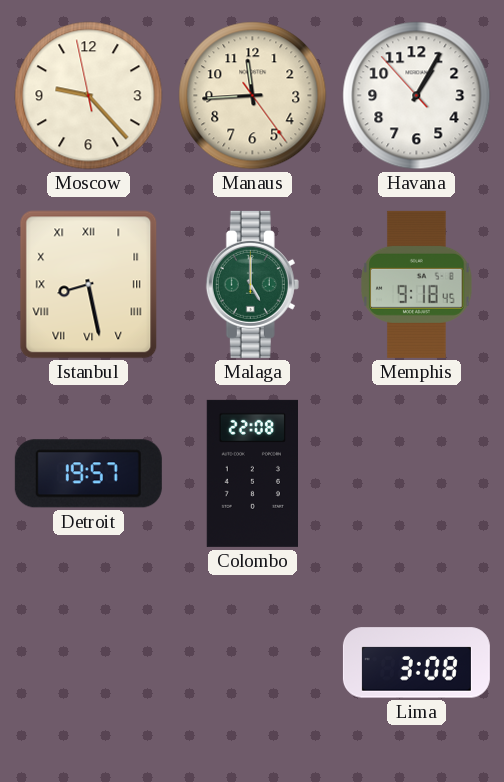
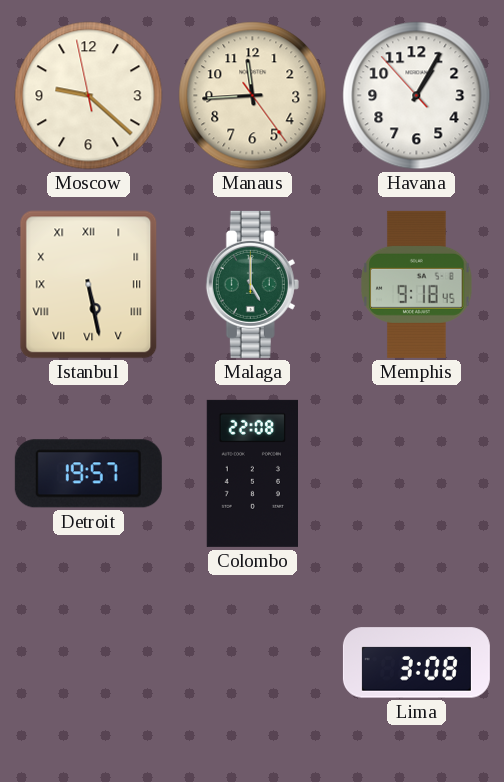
Moscow: 9:22 -> 9:21 (89, 96)
Istanbul: 8:28 -> 5:28 (89, 285)
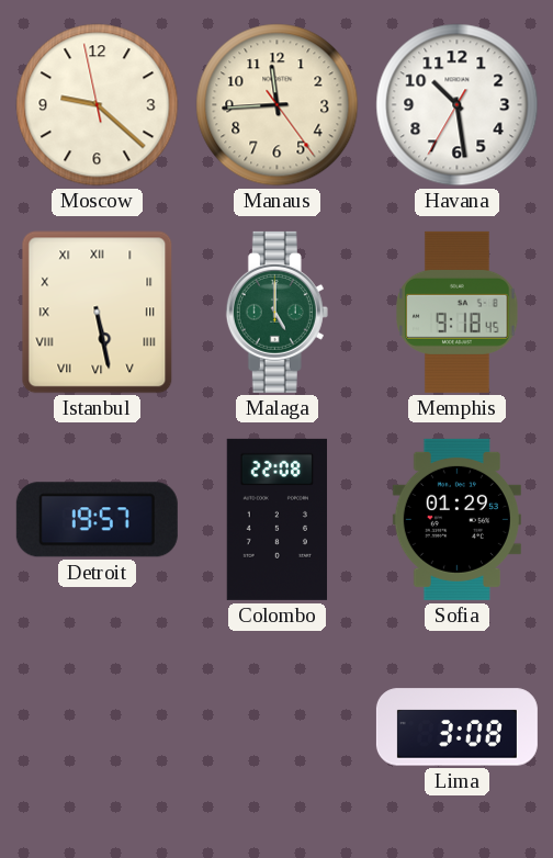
Havana: 1:04 -> 10:28 (458, 105)
Sofia: none -> 01:29 (456, 519)
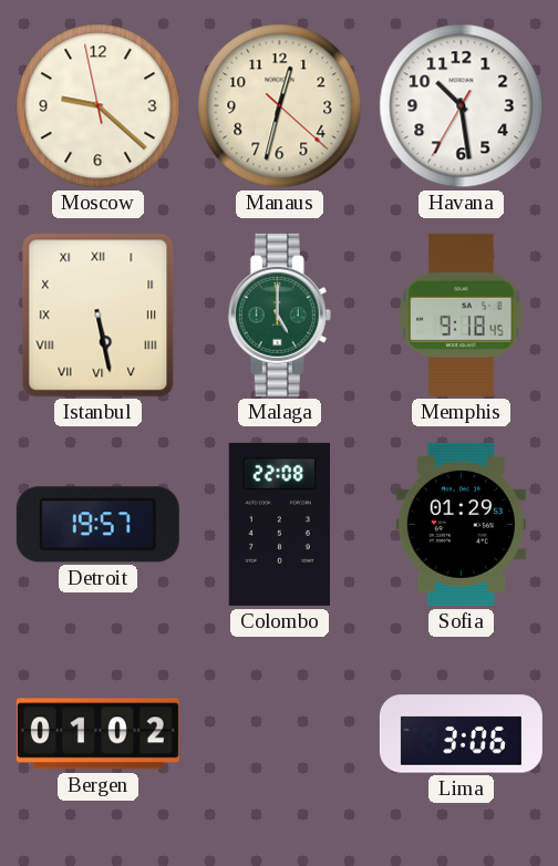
Manaus: 11:44 -> 12:32 (280, 106)
Bergen: none -> 01:02 (97, 734)
Lima: 3:08 -> 3:06 (461, 734)
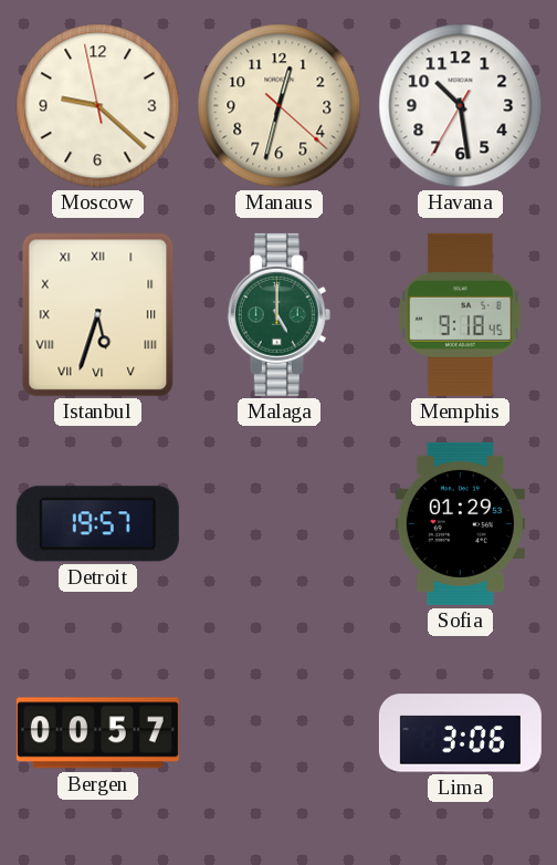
Istanbul: 5:28 -> 5:33 (98, 315)
Colombo: 22:08 -> none (279, 524)
Bergen: 01:02 -> 00:57 (97, 733)
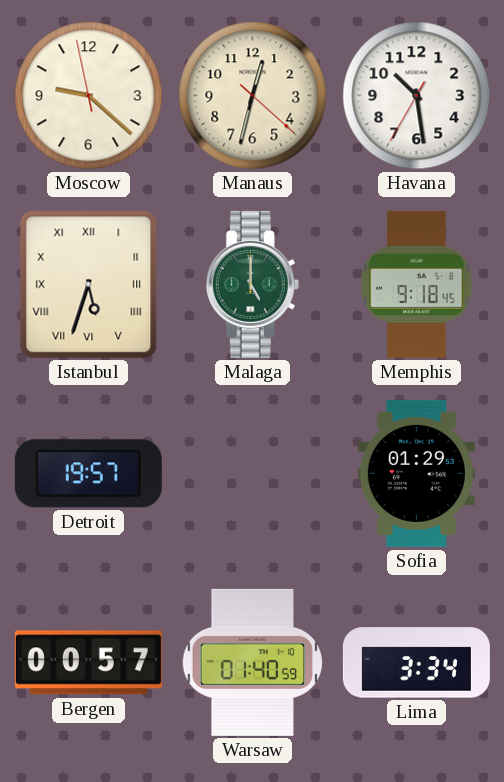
Warsaw: none -> 01:40 (252, 662)
Lima: 3:06 -> 3:34 (416, 663)
